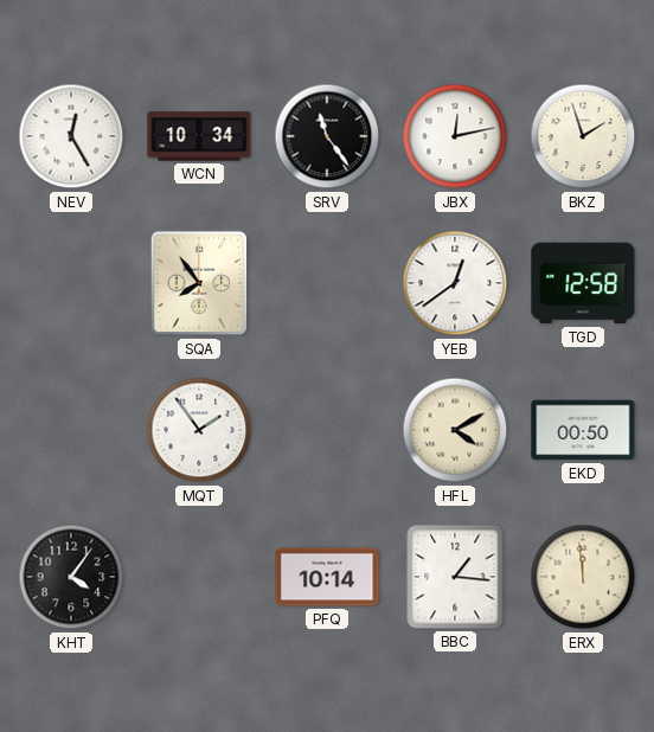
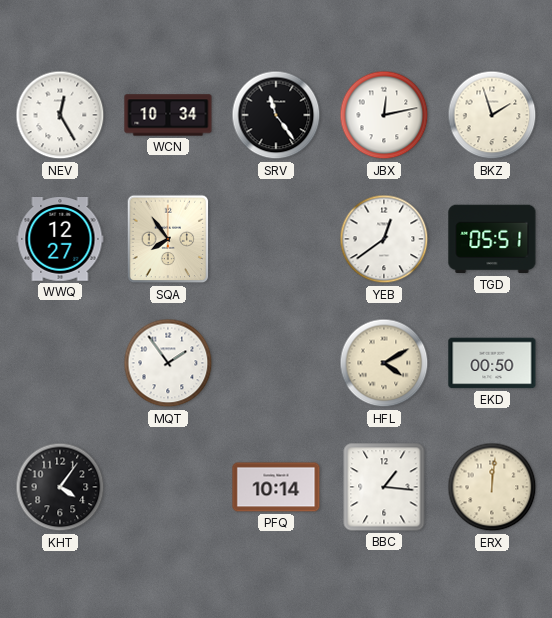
WWQ: none -> 12:27 (60, 240)
TGD: 12:58 -> 05:51 (492, 239)
ERX: 11:59 -> 12:01 (492, 487)
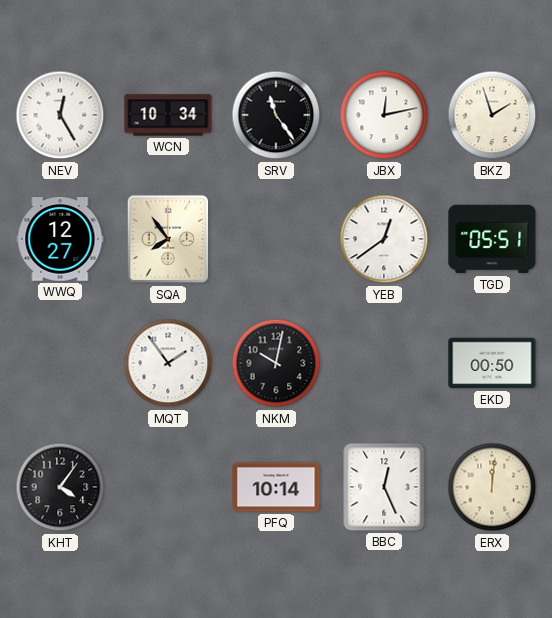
NKM: none -> 10:02 (276, 363)
HFL: 4:10 -> none (384, 363)
BBC: 1:16 -> 12:26 (384, 487)
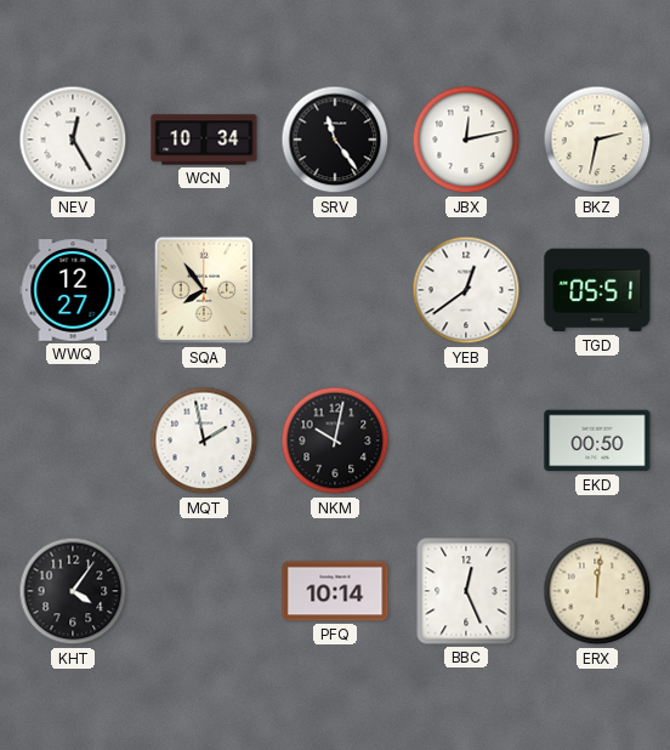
BKZ: 1:57 -> 2:32 (597, 140)
MQT: 1:54 -> 1:58 (204, 441)
